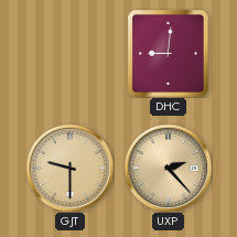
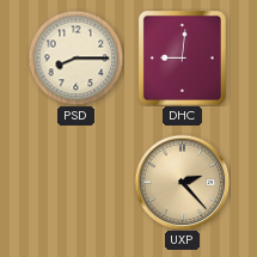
PSD: none -> 8:15 (75, 57)
GJT: 9:30 -> none (69, 168)
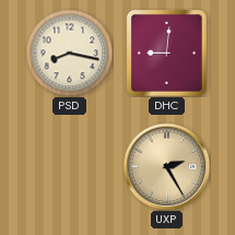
PSD: 8:15 -> 8:17 (69, 52)
UXP: 2:23 -> 2:25 (166, 166)
